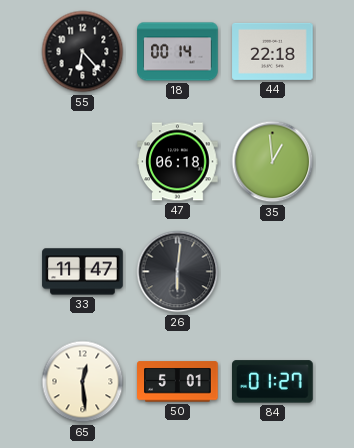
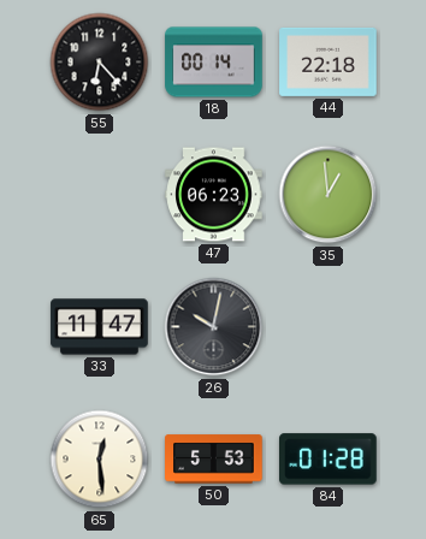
47: 06:18 -> 06:23 (214, 195)
26: 6:01 -> 10:02 (214, 327)
50: 5:01 -> 5:53 (214, 460)
84: 01:27 -> 01:28 (329, 460)
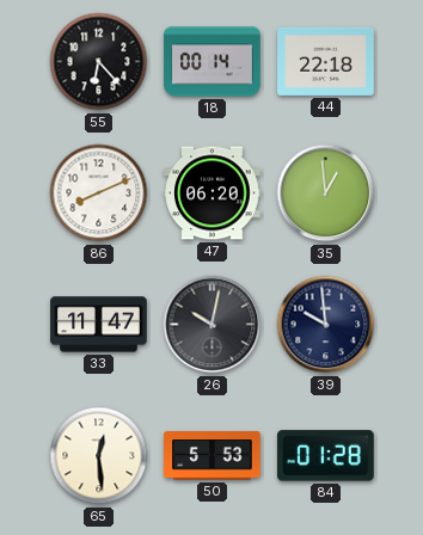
86: none -> 8:11 (99, 193)
47: 06:23 -> 06:20 (213, 193)
39: none -> 9:59 (326, 325)
